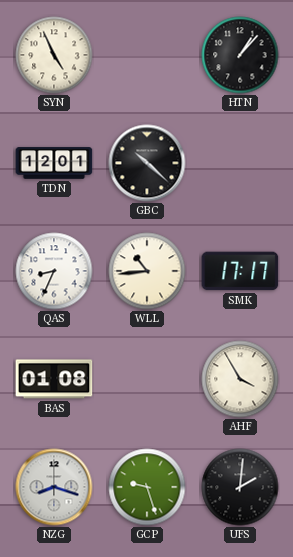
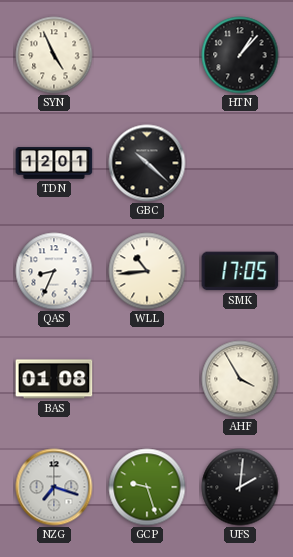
SMK: 17:17 -> 17:05 (240, 271)
NZG: 8:18 -> 7:18 (54, 487)
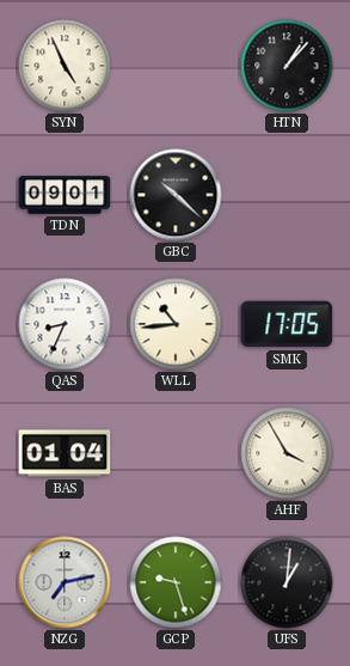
TDN: 12:01 -> 09:01 (65, 195)
BAS: 01:08 -> 01:04 (65, 453)
NZG: 7:18 -> 7:13 (65, 582)
UFS: 2:01 -> 1:01 (287, 582)
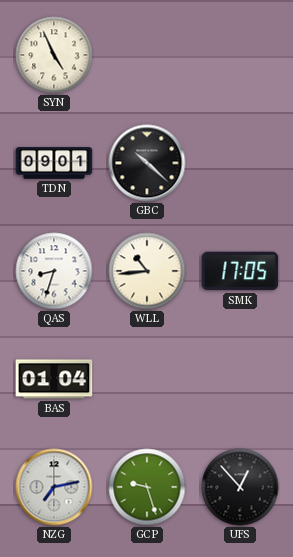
HTN: 1:07 -> none (287, 66)
QAS: 8:34 -> 8:33 (54, 271)
AHF: 3:55 -> none (287, 453)
UFS: 1:01 -> 12:53 (240, 487)
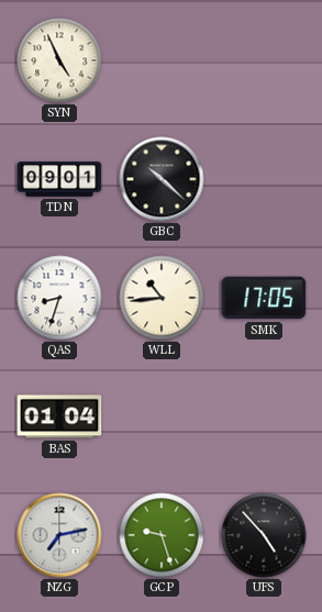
UFS: 12:53 -> 4:53 (264, 535)
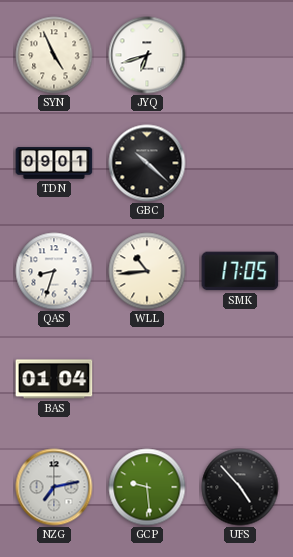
JYQ: none -> 6:42 (147, 55)
GCP: 9:27 -> 9:29 (147, 487)
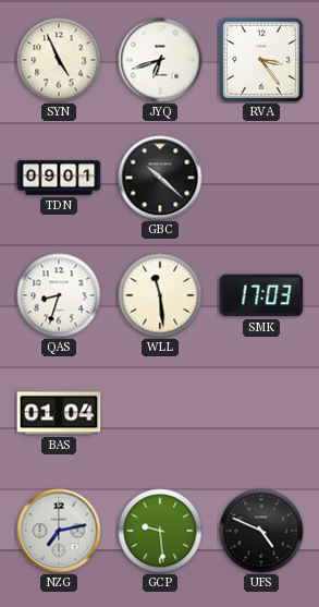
RVA: none -> 3:24 (261, 60)
WLL: 10:44 -> 11:29 (160, 295)
SMK: 17:05 -> 17:03 (261, 295)
UFS: 4:53 -> 4:49 (261, 531)
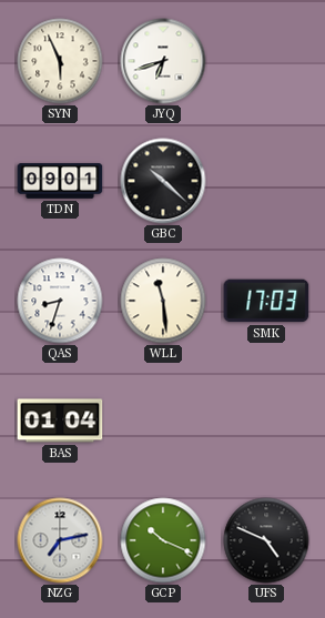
SYN: 4:56 -> 5:56 (60, 61)
RVA: 3:24 -> none (261, 60)
GCP: 9:29 -> 10:19 (163, 540)
